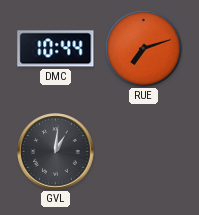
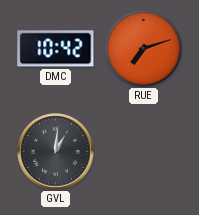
DMC: 10:44 -> 10:42 (56, 49)
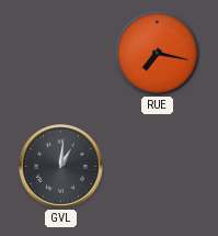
DMC: 10:42 -> none (56, 49)
RUE: 7:12 -> 7:17 (157, 53)
